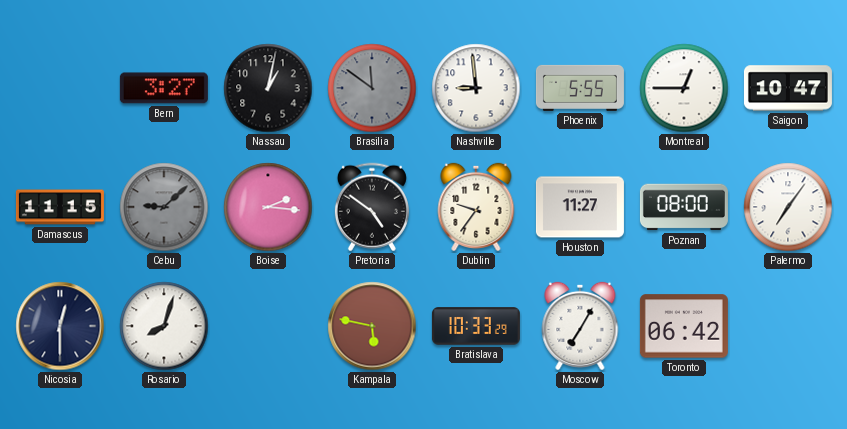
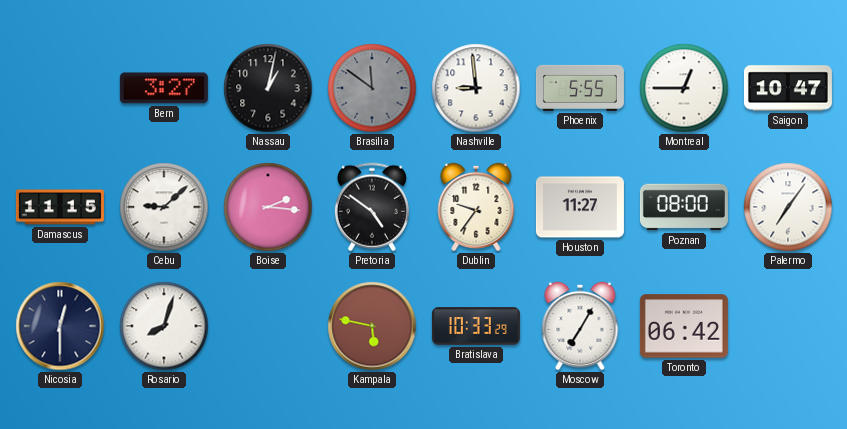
Cebu dial: grey -> white (164, 207)
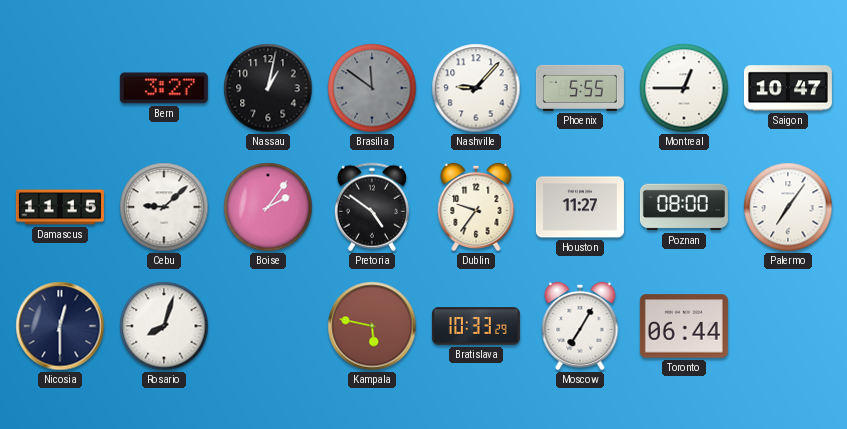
Nashville: 8:59 -> 9:07 (476, 88)
Boise: 2:16 -> 2:06 (268, 207)
Toronto: 06:42 -> 06:44 (684, 326)
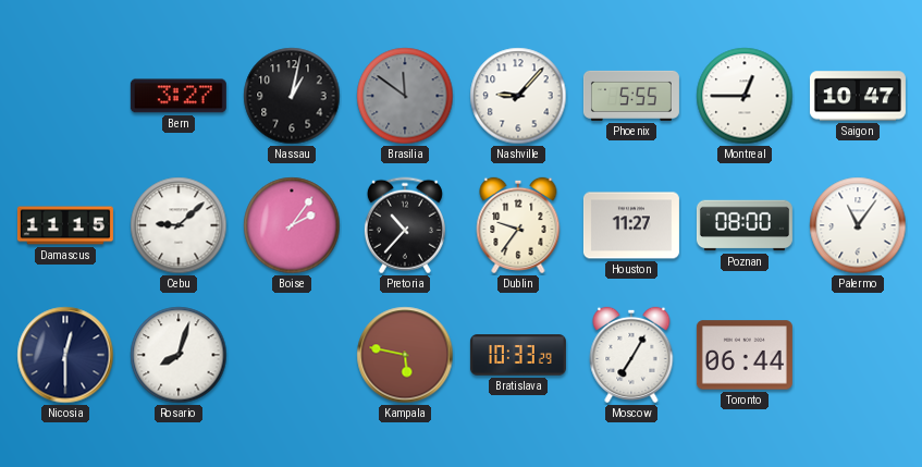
Pretoria: 4:51 -> 10:37 (405, 225)
Palermo: 7:06 -> 11:06 (858, 225)
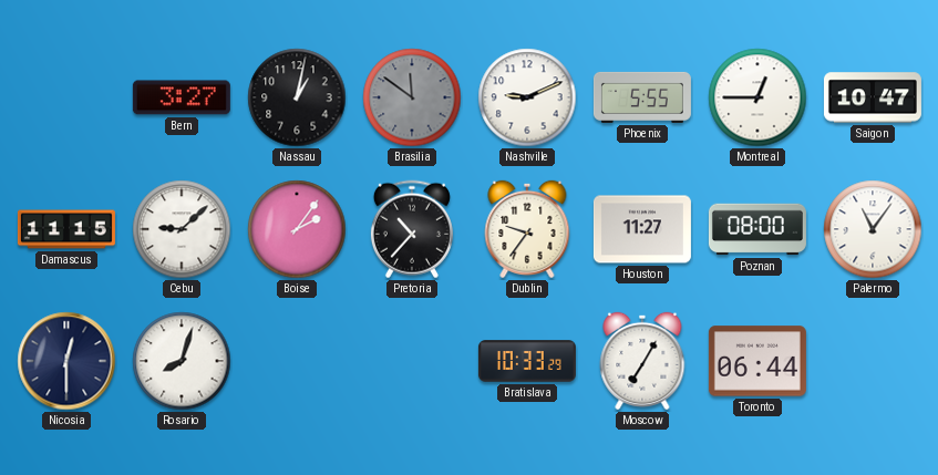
Nashville: 9:07 -> 9:11 (527, 97)
Kampala: 5:47 -> none (405, 355)
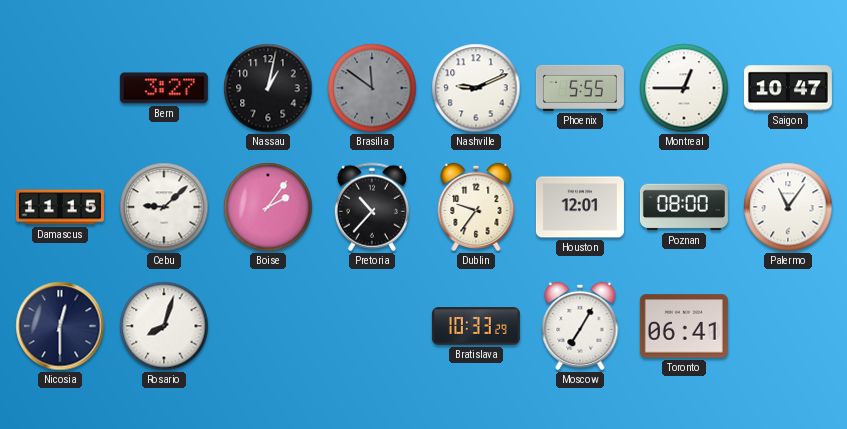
Houston: 11:27 -> 12:01 (580, 207)
Toronto: 06:44 -> 06:41 (684, 326)
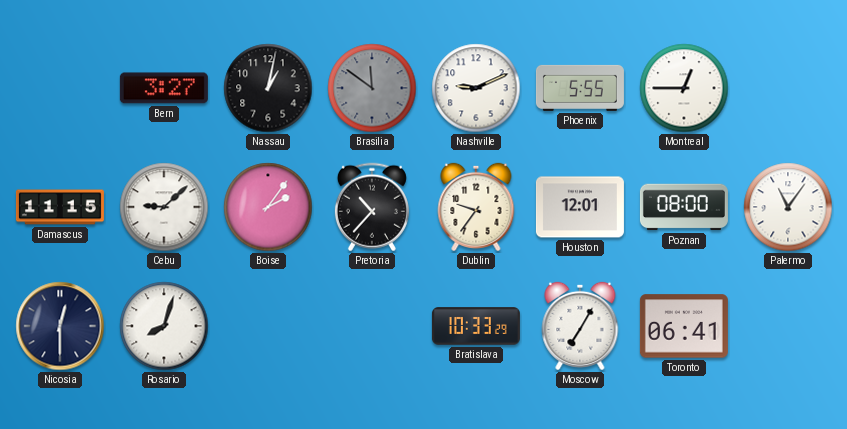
Saigon: 10:47 -> none (788, 88)
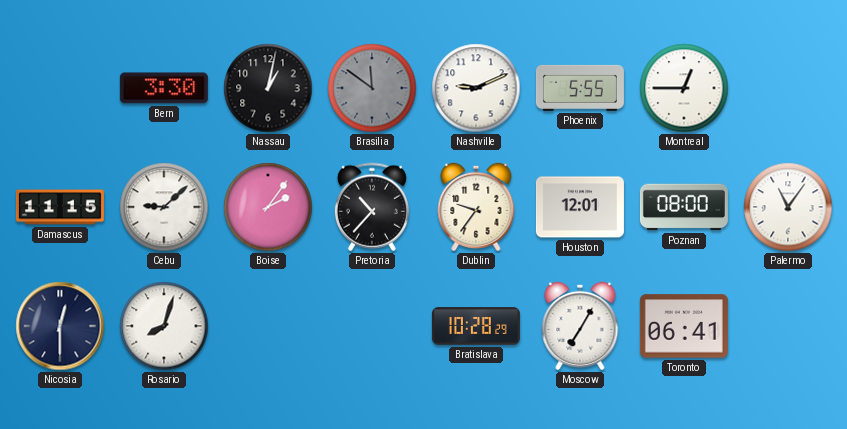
Bern: 3:27 -> 3:30 (164, 88)
Bratislava: 10:33 -> 10:28 (476, 326)
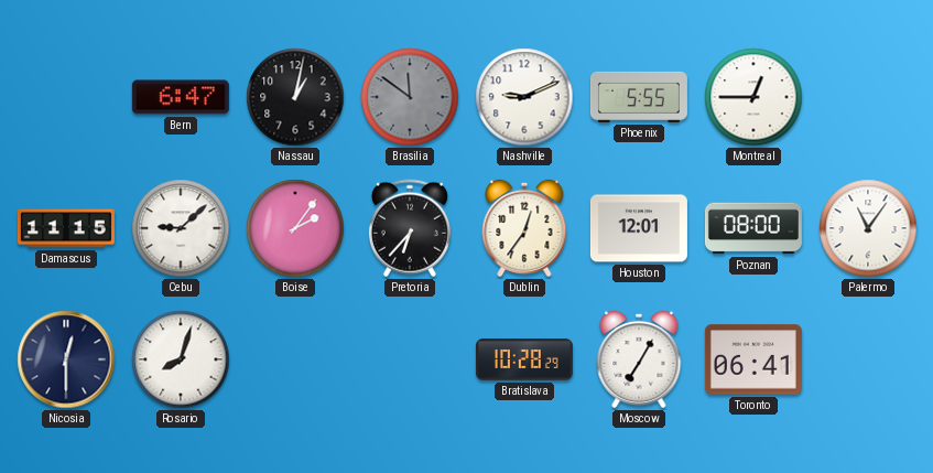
Bern: 3:30 -> 6:47 (181, 97)
Pretoria: 10:37 -> 6:37 (410, 228)
Dublin: 9:36 -> 12:36 (524, 228)
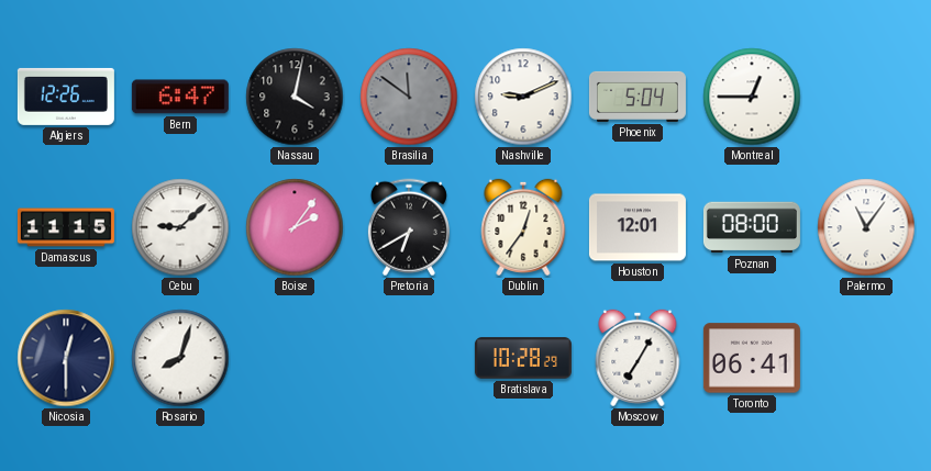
Algiers: none -> 12:26 (66, 97)
Nassau: 1:02 -> 4:02 (295, 97)
Phoenix: 5:55 -> 5:04 (638, 97)
Pretoria: 6:37 -> 6:40 (409, 227)
